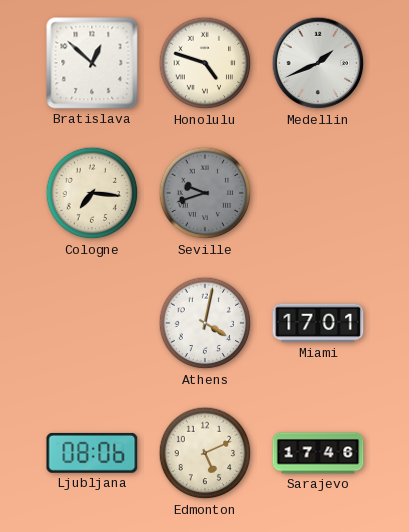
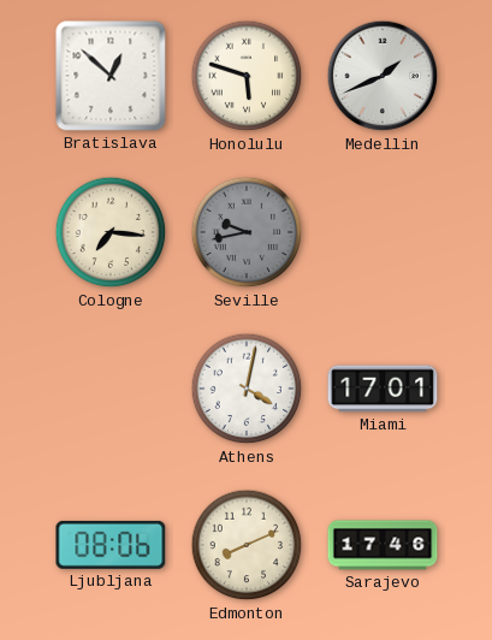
Honolulu: 4:48 -> 5:48 (247, 76)
Seville: 9:42 -> 9:43 (247, 232)
Edmonton: 5:11 -> 8:11 (247, 545)
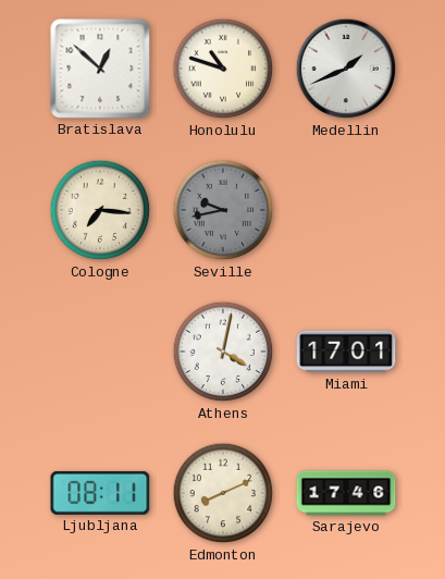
Honolulu: 5:48 -> 10:48 (223, 69)
Ljubljana: 08:06 -> 08:11 (100, 493)
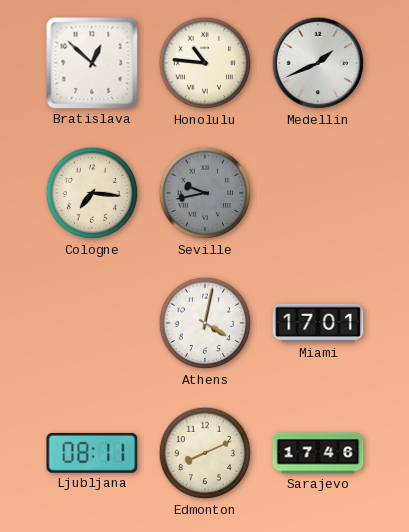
Honolulu: 10:48 -> 10:46 (205, 63)
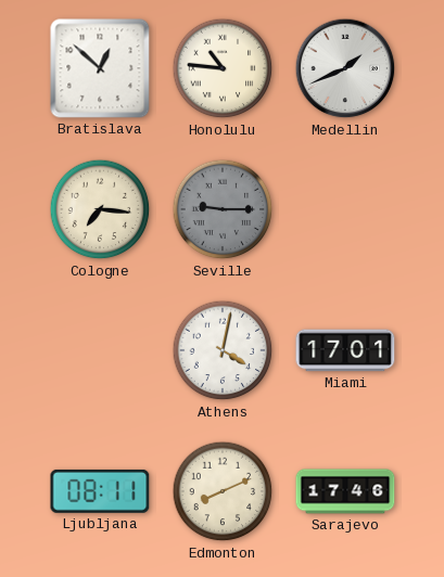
Seville: 9:43 -> 9:15 (223, 209)
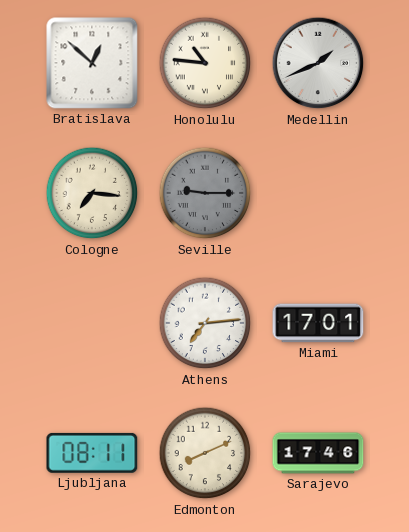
Athens: 4:02 -> 7:14 (205, 323)
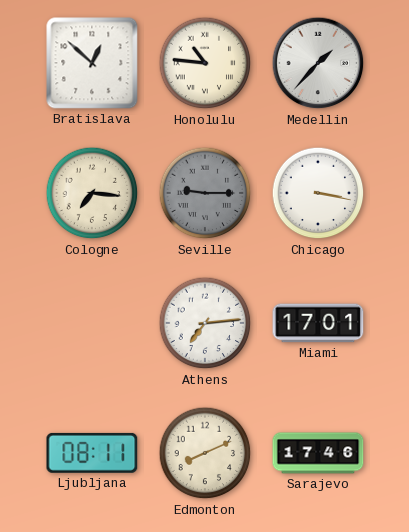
Medellin: 1:41 -> 1:37 (318, 63)
Chicago: none -> 3:17 (318, 193)
